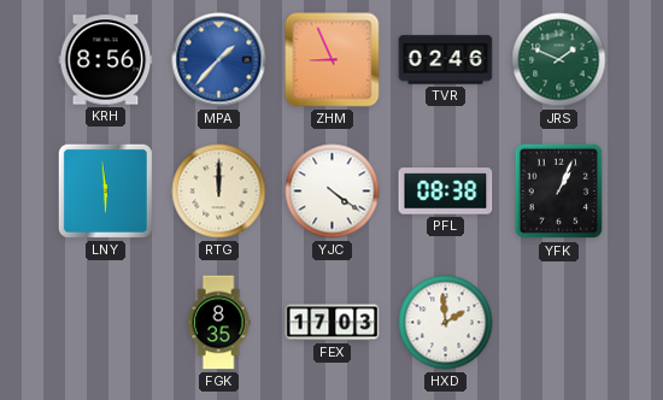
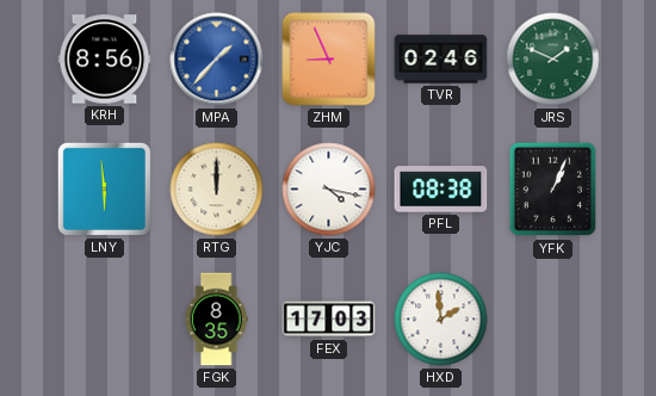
YJC: 4:21 -> 4:17 (329, 190)
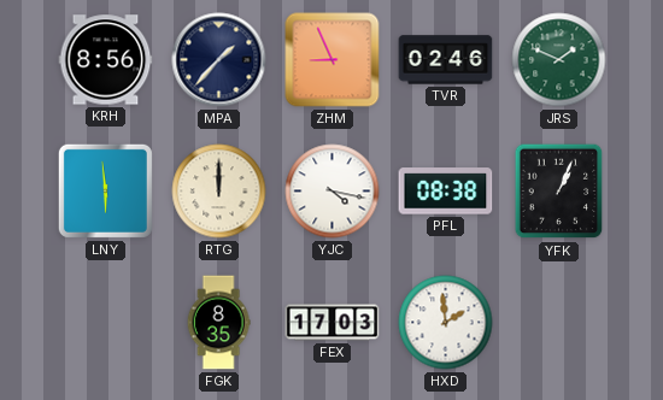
MPA dial: blue -> navy (219, 60)
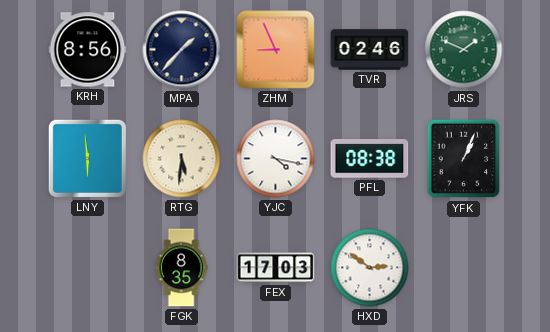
RTG: 12:00 -> 5:31 (182, 159)
HXD: 1:59 -> 2:51 (370, 268)
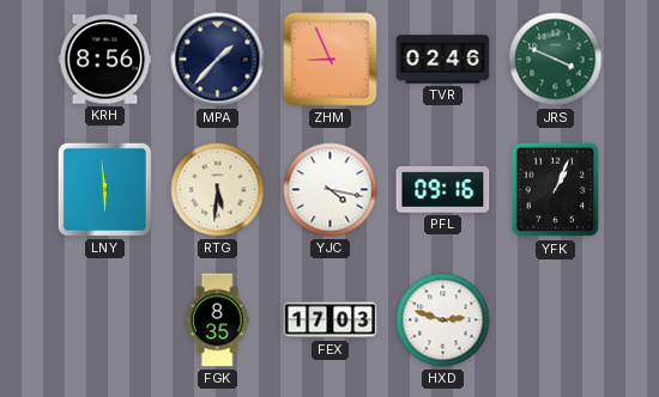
JRS: 1:49 -> 3:49 (556, 60)
PFL: 08:38 -> 09:16 (443, 190)
HXD: 2:51 -> 2:48 (443, 320)
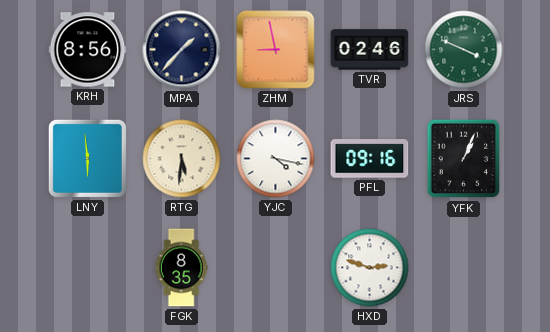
ZHM: 8:56 -> 8:58 (276, 50)
FEX: 17:03 -> none (331, 320)
